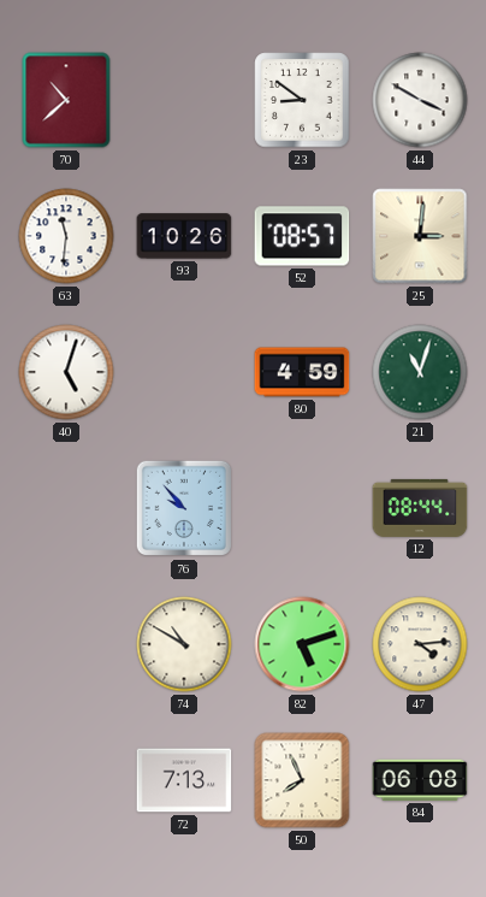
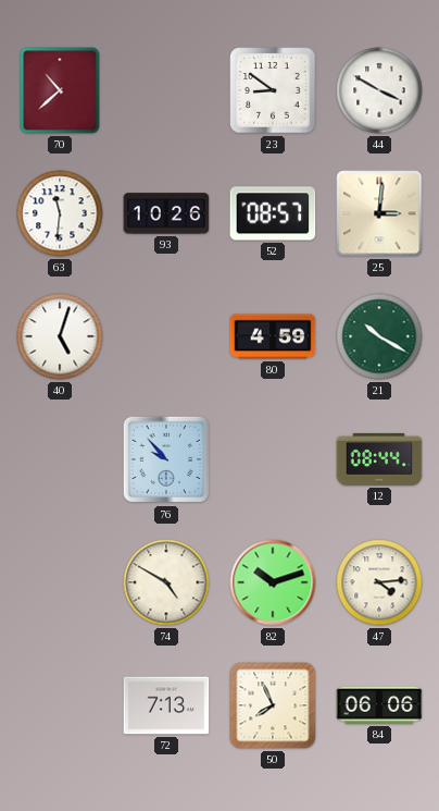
21: 11:03 -> 10:20 (379, 336)
74: 10:50 -> 4:50 (166, 582)
82: 5:12 -> 10:12 (273, 582)
84: 06:08 -> 06:06 (379, 705)
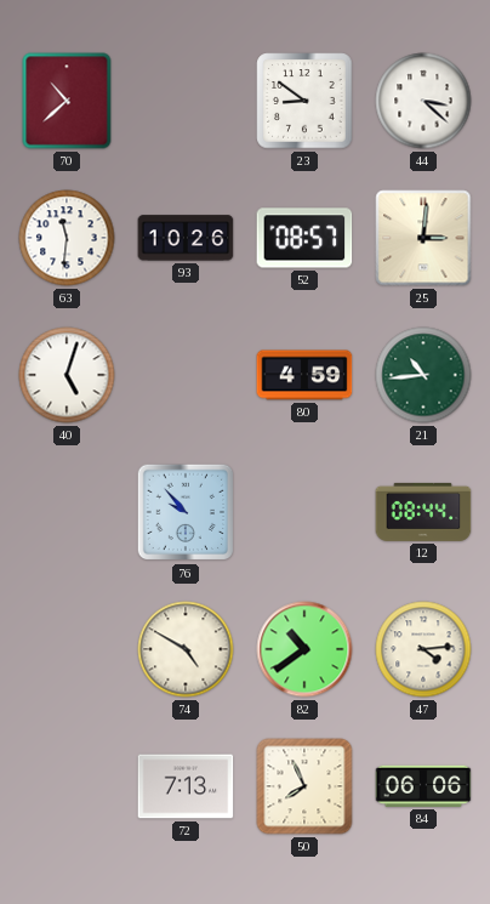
44: 3:50 -> 3:22 (423, 101)
21: 10:20 -> 10:44 (423, 375)
82: 10:12 -> 10:39 (304, 649)
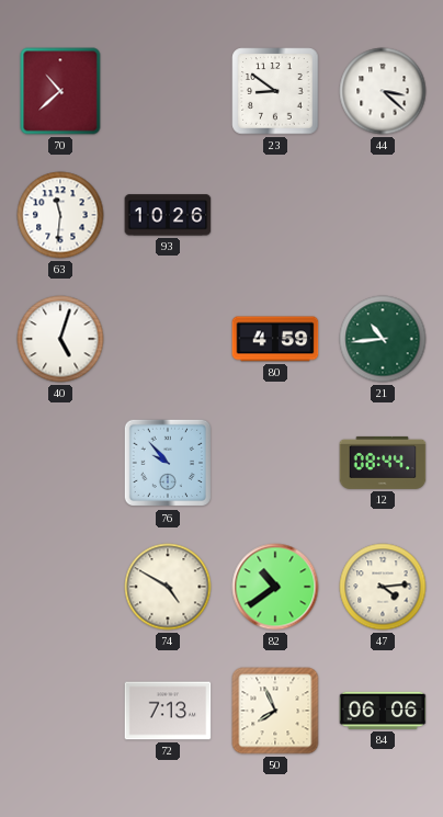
52: 08:57 -> none (304, 238)
25: 3:01 -> none (423, 238)
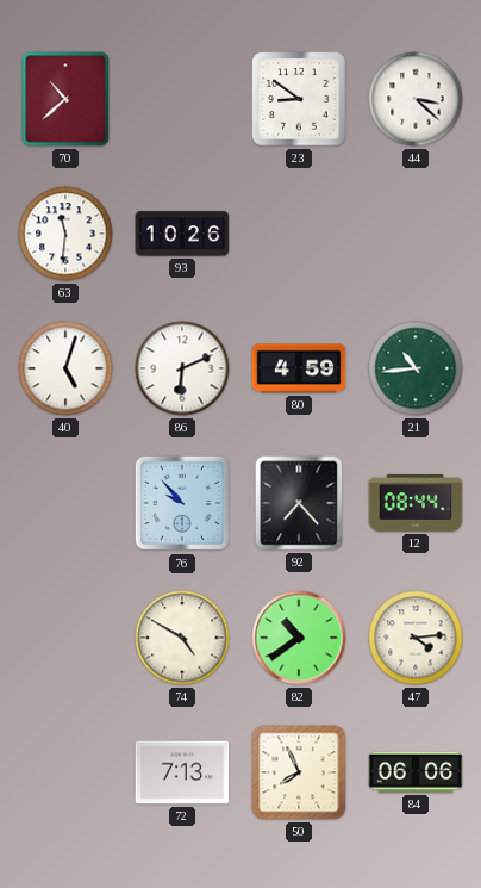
86: none -> 6:11 (182, 368)
92: none -> 7:23 (299, 503)
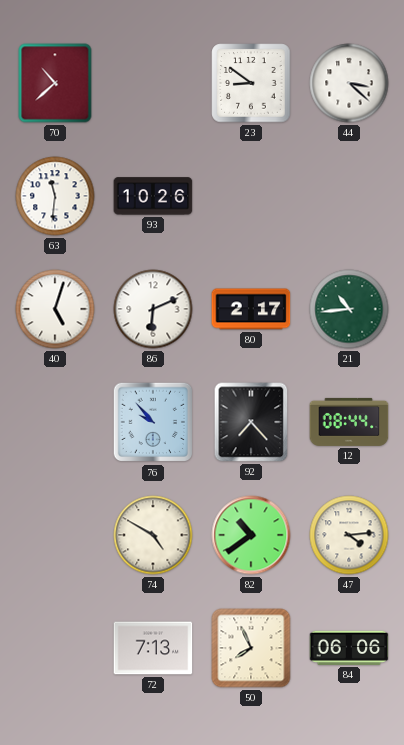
80: 4:59 -> 2:17 (251, 309)
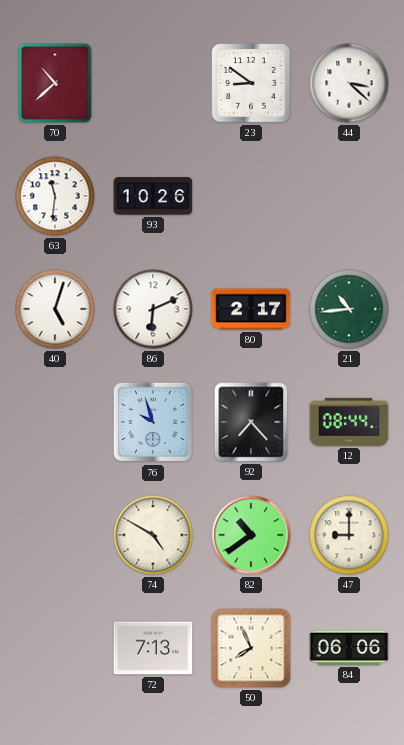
76: 9:53 -> 9:57 (153, 422)
47: 4:14 -> 9:00 (349, 535)
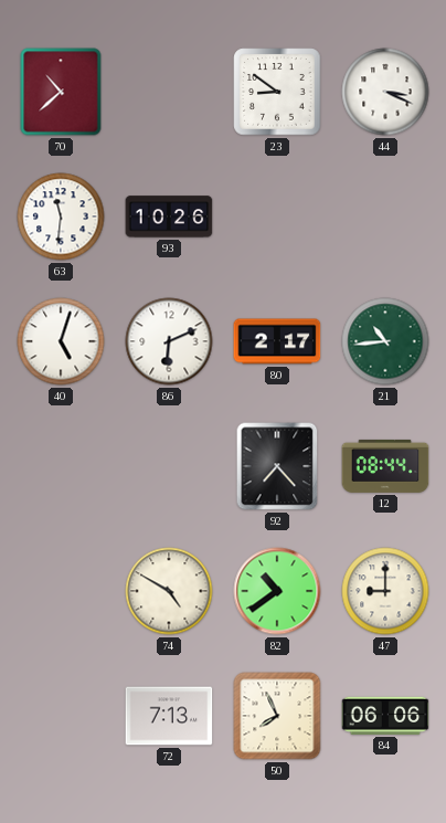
44: 3:22 -> 3:19 (385, 92)
76: 9:57 -> none (153, 422)
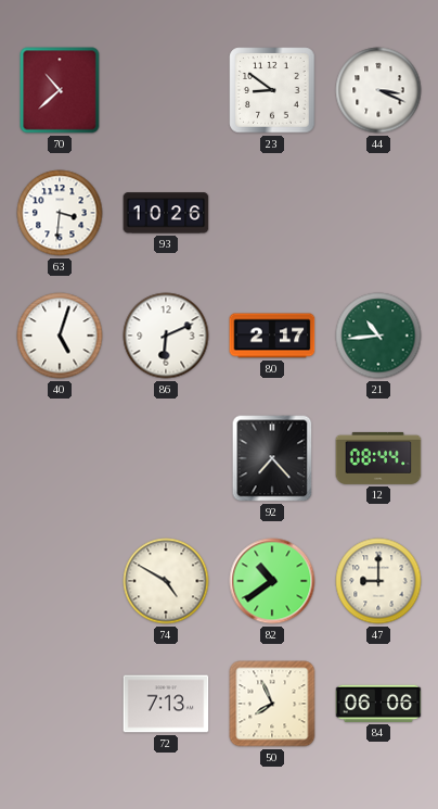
63: 11:31 -> 3:31 (60, 213)
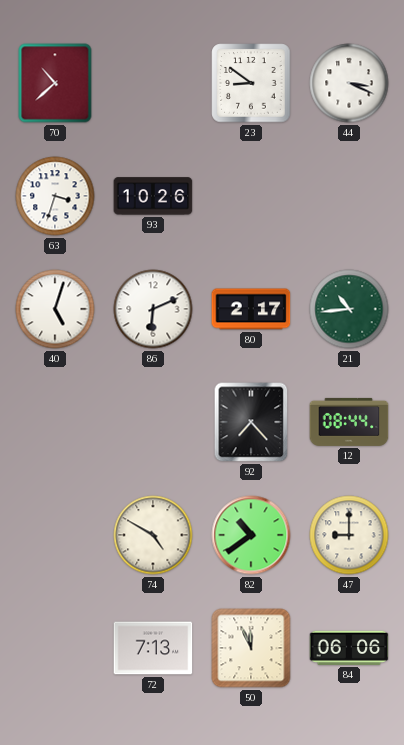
63: 3:31 -> 3:33 (55, 196)
50: 7:56 -> 11:56 (251, 648)
